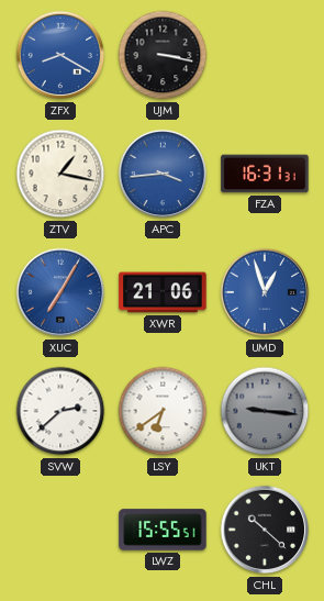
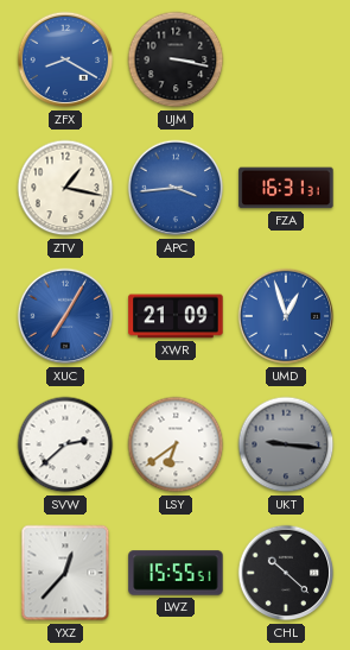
XWR: 21:06 -> 21:09 (176, 316)
YXZ: none -> 12:37 (65, 573)
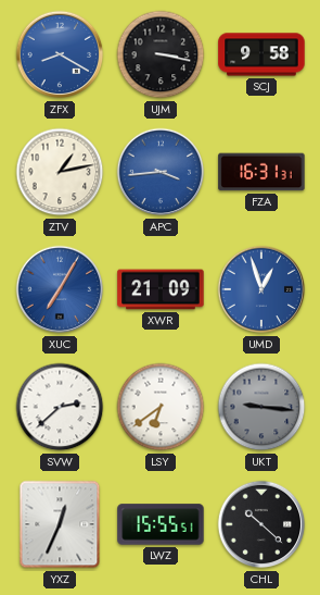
SCJ: none -> 9:58 (261, 54)
ZTV: 1:17 -> 1:13 (60, 172)
YXZ: 12:37 -> 12:34 (60, 524)
